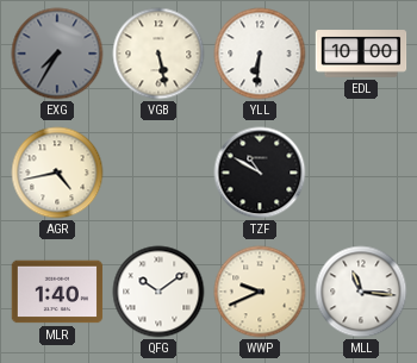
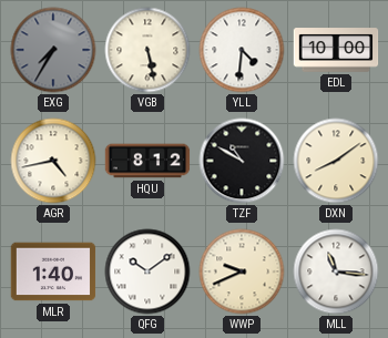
YLL: 6:31 -> 4:31 (242, 50)
HQU: none -> 8:12 (147, 161)
DXN: none -> 8:09 (336, 161)
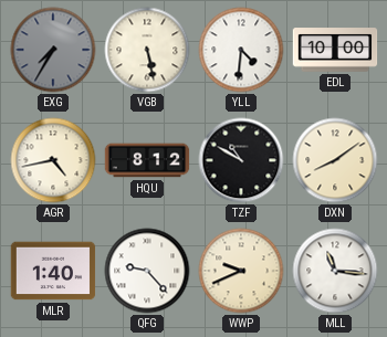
QFG: 10:09 -> 9:23 (147, 271)
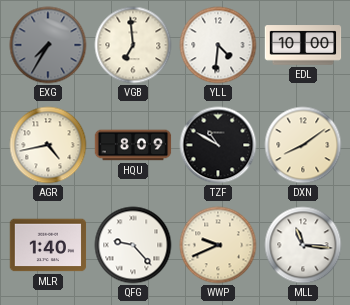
VGB: 5:28 -> 6:59 (133, 45)
HQU: 8:12 -> 8:09 (133, 145)
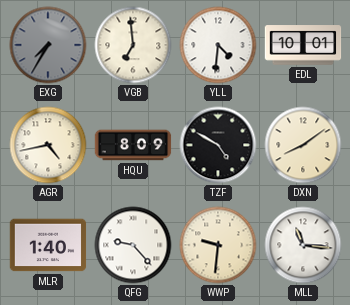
EDL: 10:00 -> 10:01 (303, 45)
TZF: 10:50 -> 4:50 (218, 145)
WWP: 9:41 -> 9:31 (218, 245)
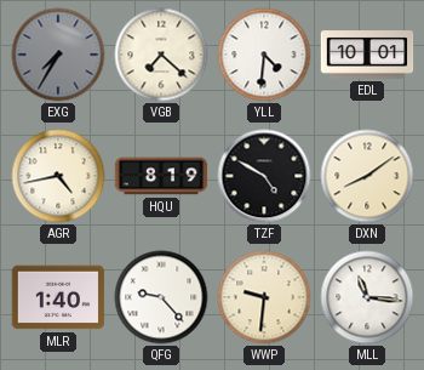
VGB: 6:59 -> 7:22 (161, 55)
HQU: 8:09 -> 8:19 (161, 176)
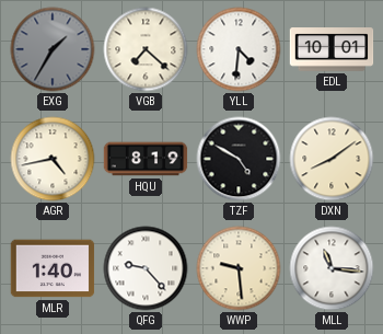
EXG: 7:35 -> 1:35 (53, 49)
WWP: 9:31 -> 9:29 (239, 268)
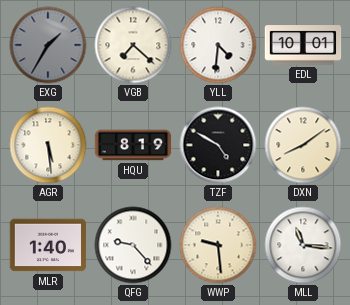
AGR: 4:43 -> 5:29 (48, 145)
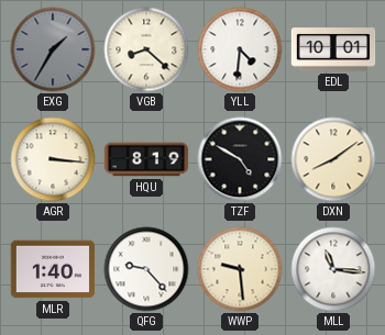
VGB: 7:22 -> 8:22 (146, 49)
AGR: 5:29 -> 3:16 (53, 159)
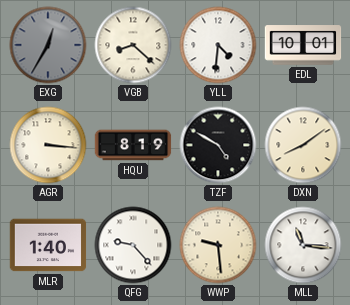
EXG: 1:35 -> 12:35 (48, 45)
